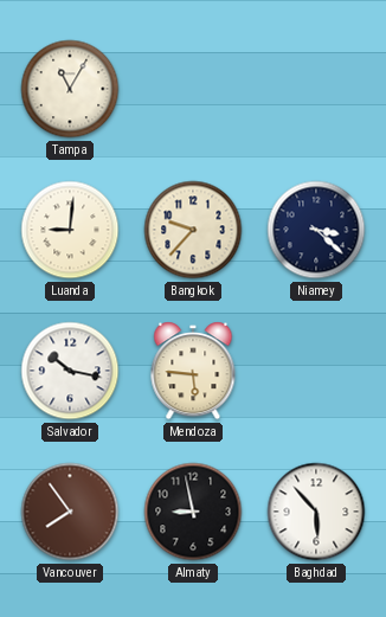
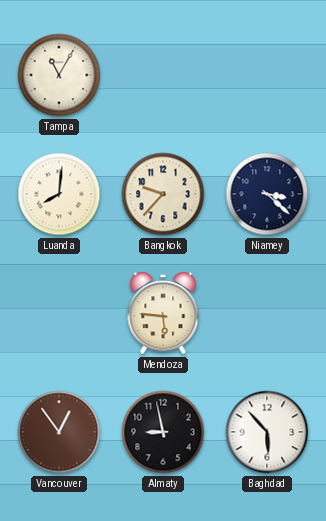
Luanda: 9:01 -> 8:01 (59, 194)
Salvador: 10:17 -> none (70, 371)
Vancouver: 7:54 -> 12:54 (59, 432)
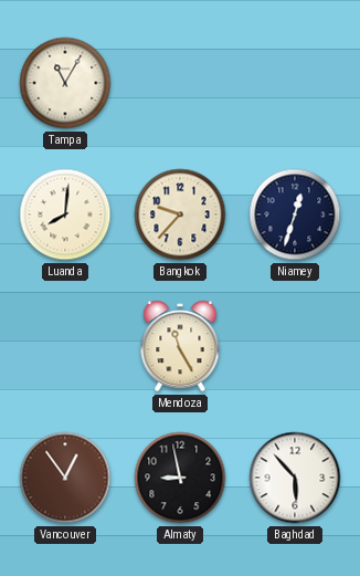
Niamey: 3:22 -> 12:33 (295, 214)
Mendoza: 5:46 -> 11:25 (180, 346)
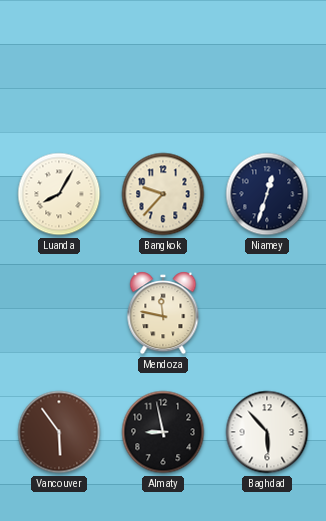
Tampa: 11:05 -> none (65, 83)
Luanda: 8:01 -> 8:05 (59, 194)
Mendoza: 11:25 -> 11:47 (163, 313)
Vancouver: 12:54 -> 5:54 (59, 432)
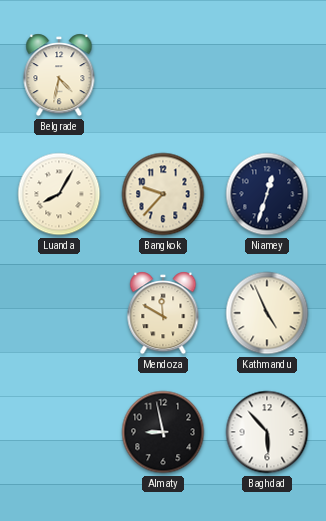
Belgrade: none -> 4:32 (59, 75)
Mendoza: 11:47 -> 11:50 (163, 313)
Kathmandu: none -> 4:56 (267, 313)
Vancouver: 5:54 -> none (59, 432)
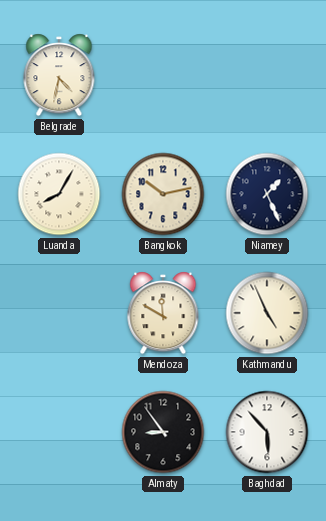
Bangkok: 9:37 -> 10:13 (163, 194)
Niamey: 12:33 -> 1:26 (267, 194)
Almaty: 8:58 -> 8:54 (163, 432)
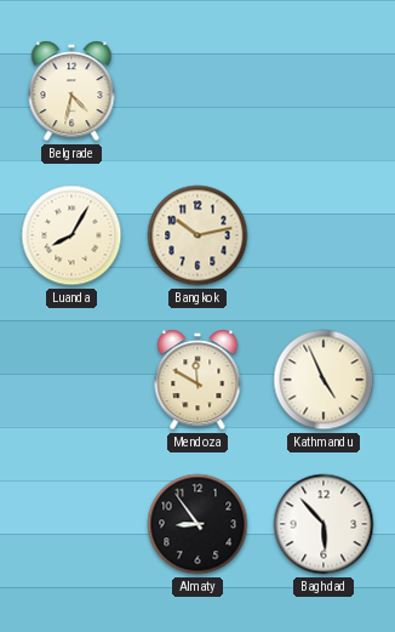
Niamey: 1:26 -> none (267, 194)
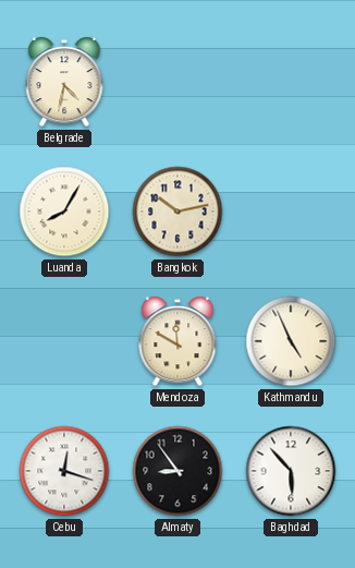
Cebu: none -> 12:18 (64, 471)
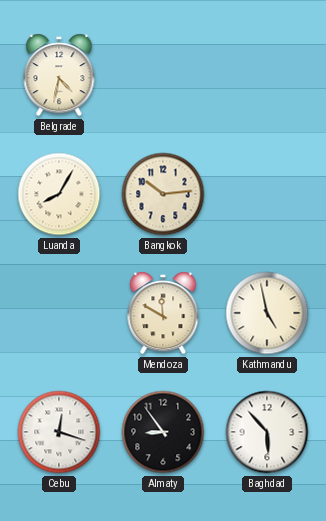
Bangkok: 10:13 -> 10:14 (163, 194)
Kathmandu: 4:56 -> 4:58 (267, 313)
